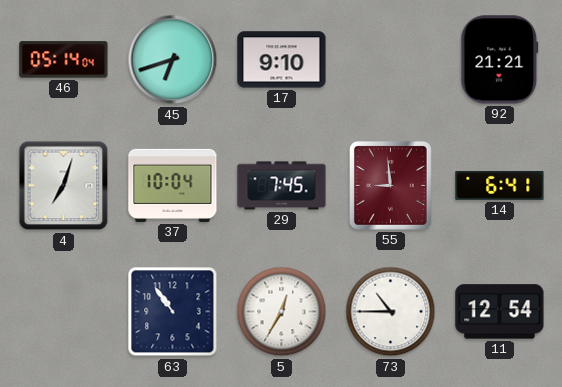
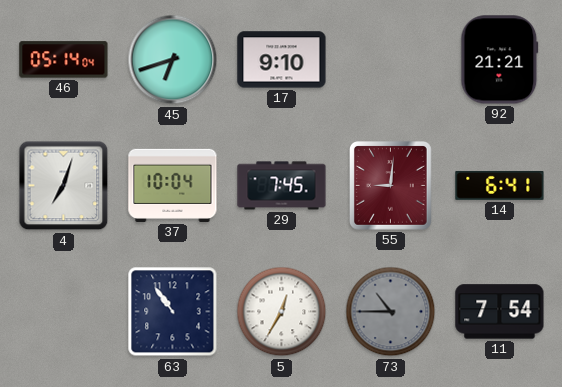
55: 8:59 -> 9:01 (391, 186)
73 dial: white -> grey (391, 312)
11: 12:54 -> 7:54 (500, 312)
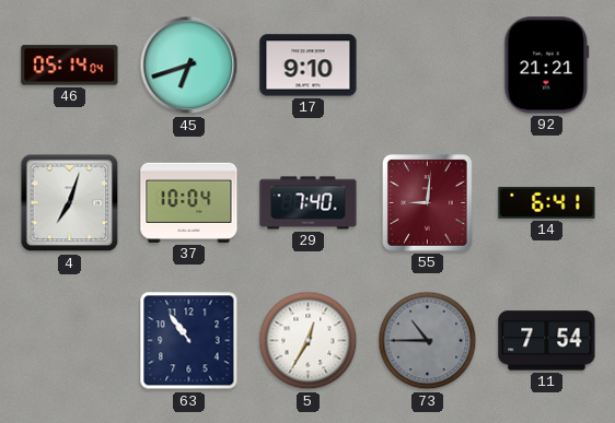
29: 7:45 -> 7:40 (309, 203)
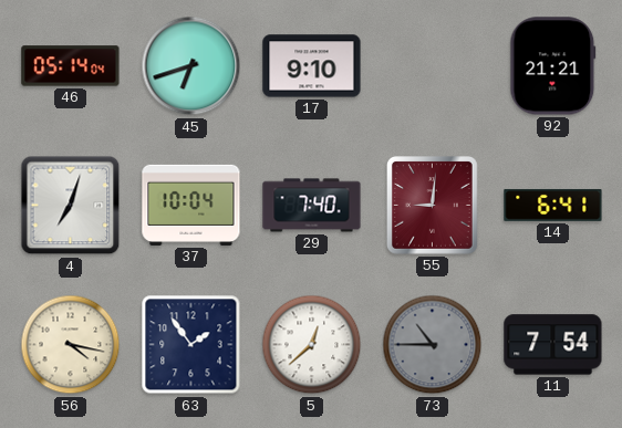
56: none -> 4:17 (71, 345)
63: 10:54 -> 1:54 (191, 345)
5: 12:35 -> 12:38 (312, 345)
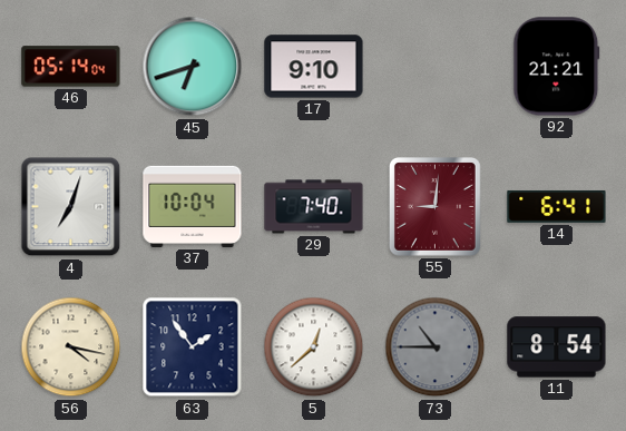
11: 7:54 -> 8:54 (557, 347)
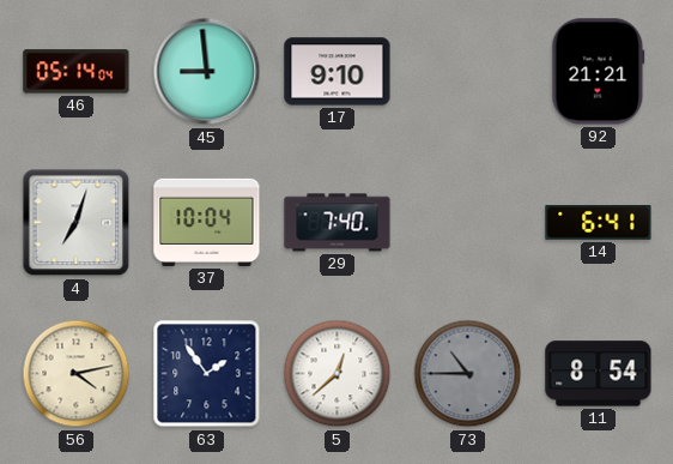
45: 6:42 -> 8:59 (207, 72)
55: 9:01 -> none (436, 207)
56: 4:17 -> 4:13 (77, 374)
